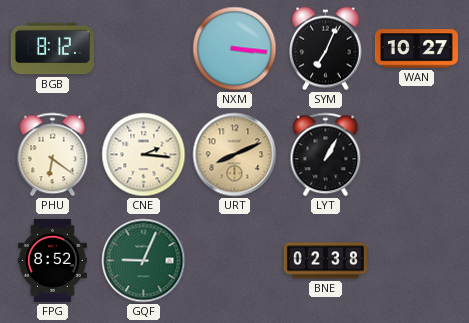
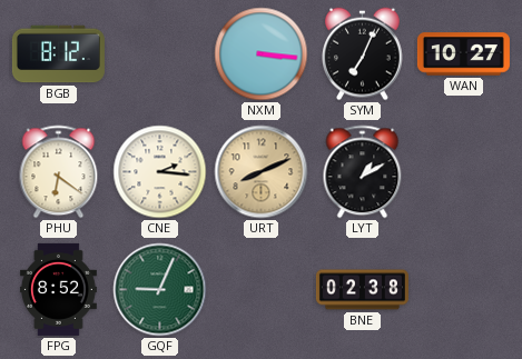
LYT: 1:05 -> 1:10 (363, 172)
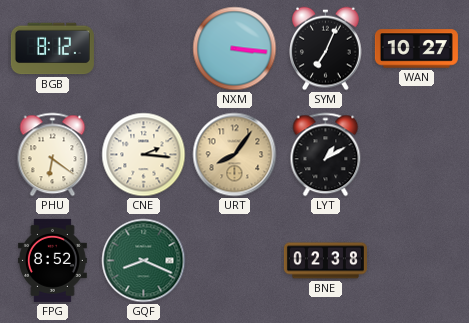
URT: 8:11 -> 8:06 (235, 155)
GQF: 9:04 -> 8:19 (144, 261)
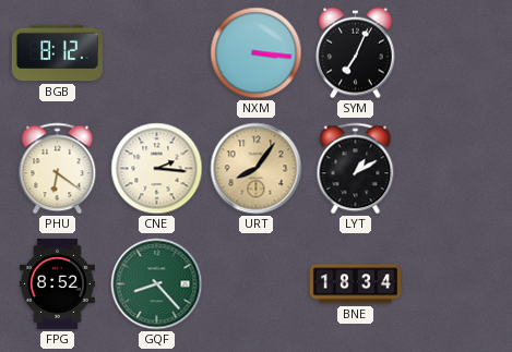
WAN: 10:27 -> none (416, 49)
GQF: 8:19 -> 8:23 (157, 284)
BNE: 02:38 -> 18:34 (355, 284)
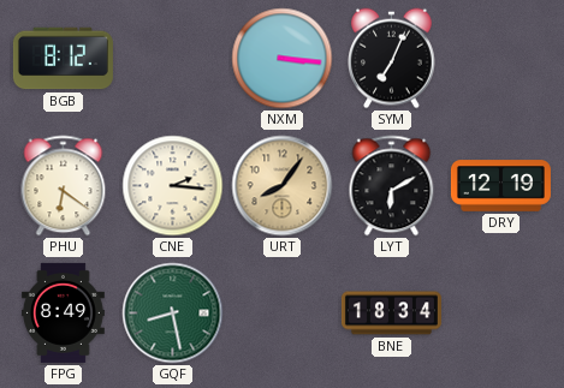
LYT: 1:10 -> 6:10 (392, 186)
DRY: none -> 12:19 (500, 186)
FPG: 8:52 -> 8:49 (63, 312)
GQF: 8:23 -> 8:28 (173, 314)
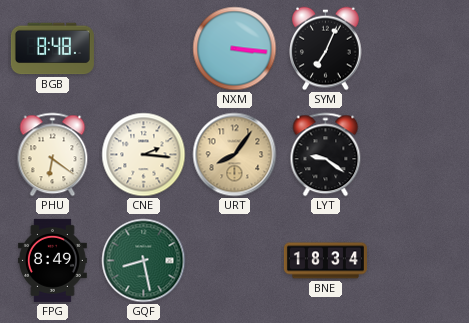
BGB: 8:12 -> 8:48 (52, 49)
LYT: 6:10 -> 9:21 (326, 155)
DRY: 12:19 -> none (500, 186)
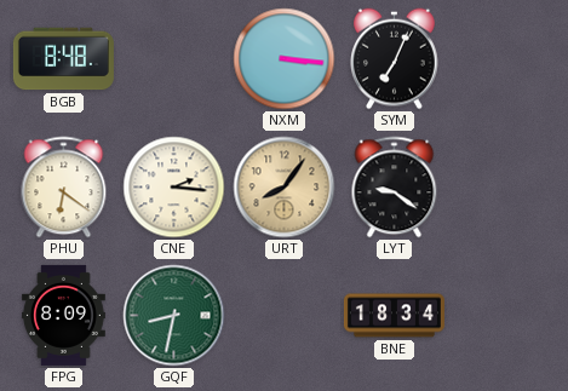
FPG: 8:49 -> 8:09 (63, 315)
GQF: 8:28 -> 8:32 (174, 316)
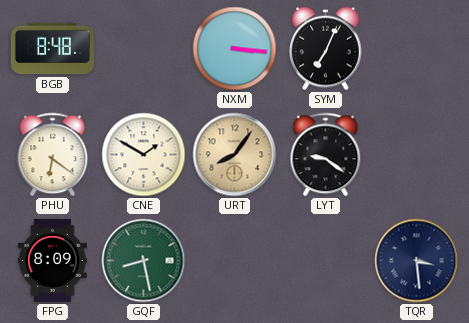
CNE: 2:16 -> 1:50 (144, 155)
GQF: 8:32 -> 8:28 (144, 261)
BNE: 18:34 -> none (394, 316)
TQR: none -> 3:29 (417, 261)
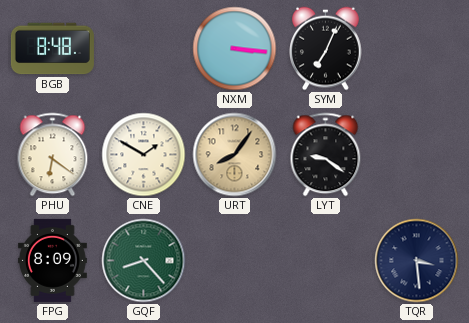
GQF: 8:28 -> 8:23 (144, 261)
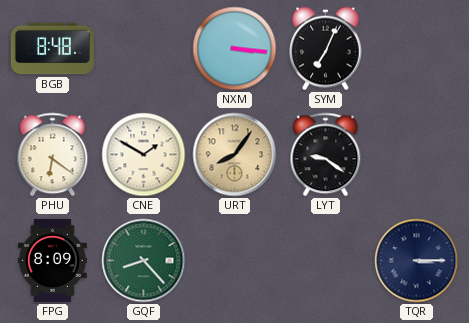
TQR: 3:29 -> 3:15 (417, 261)
